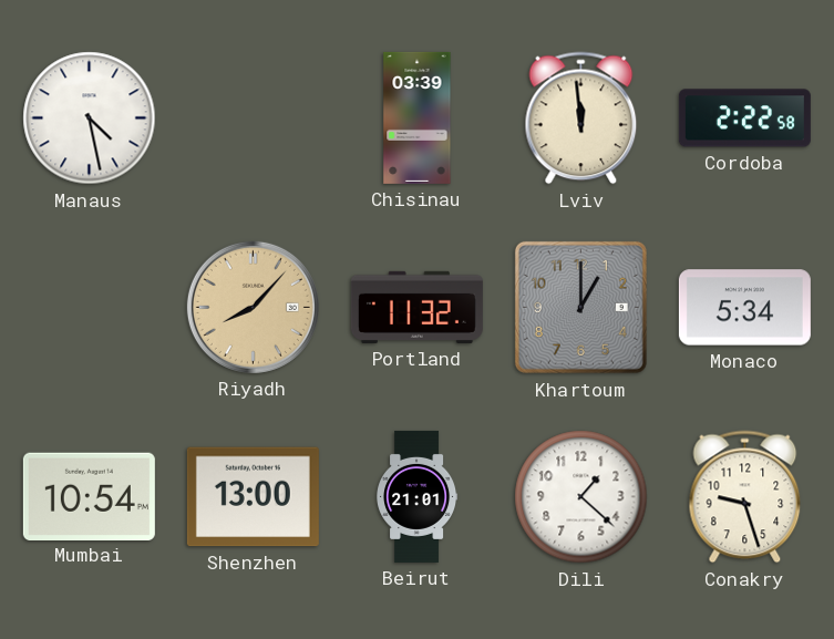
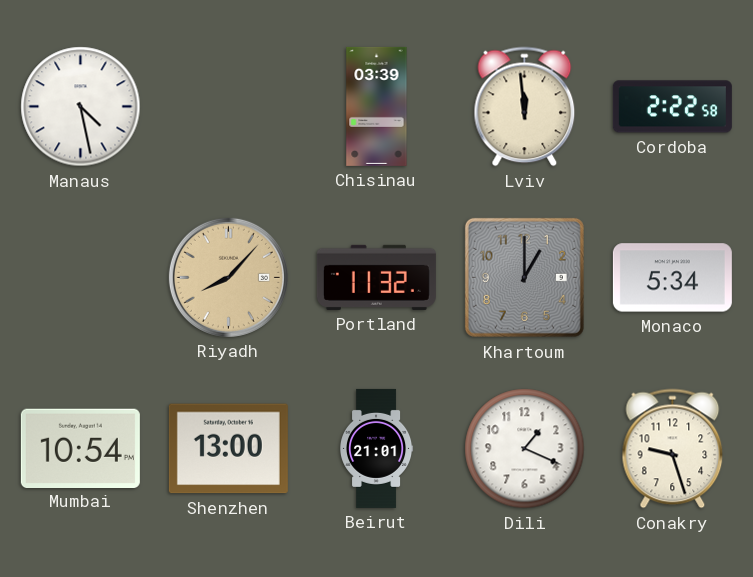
Dili: 1:22 -> 1:19 (525, 449)
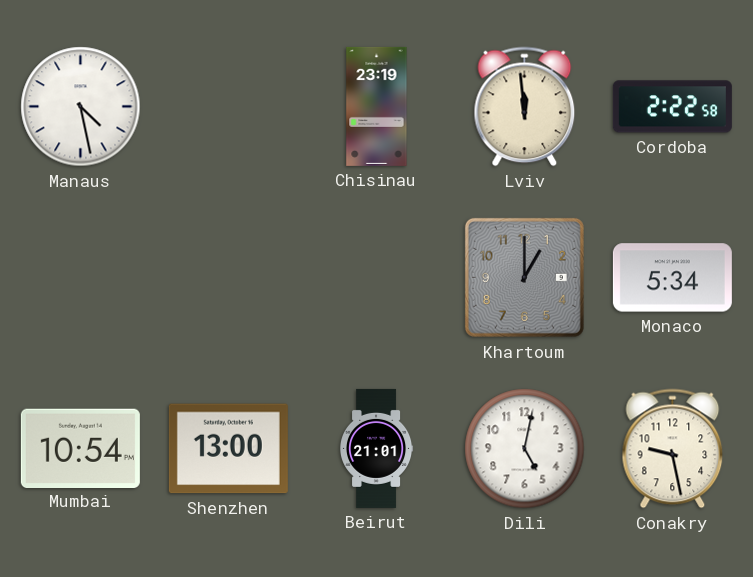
Chisinau: 03:39 -> 23:19 (377, 106)
Riyadh: 8:07 -> none (228, 277)
Portland: 11:32 -> none (376, 277)
Dili: 1:19 -> 5:02 (525, 449)
Conakry: 9:27 -> 9:28 (673, 449)
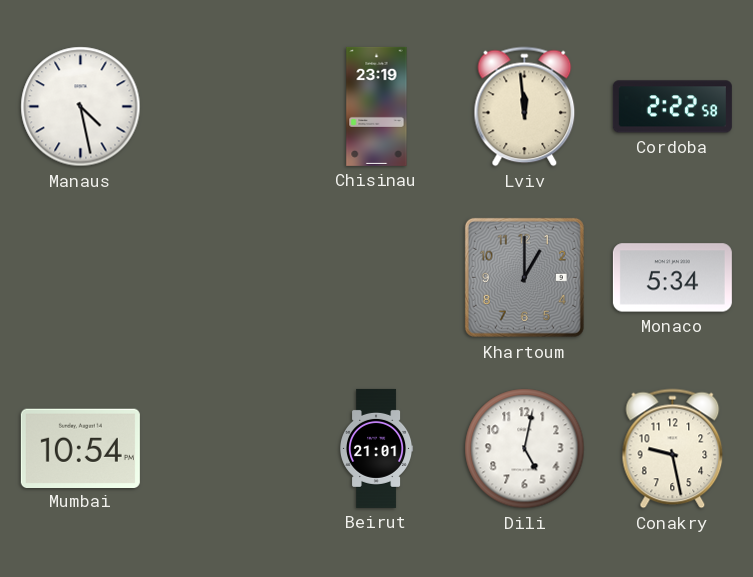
Shenzhen: 13:00 -> none (228, 449)
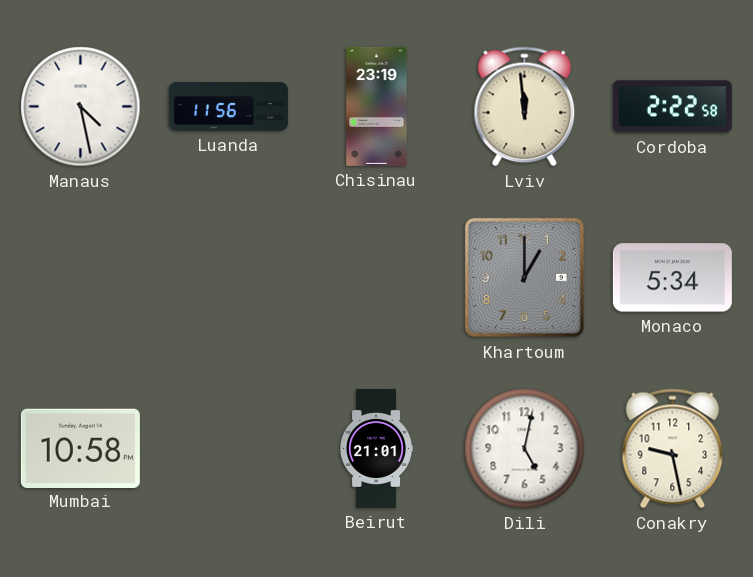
Luanda: none -> 11:56 (228, 107)
Mumbai: 10:54 -> 10:58 (80, 448)
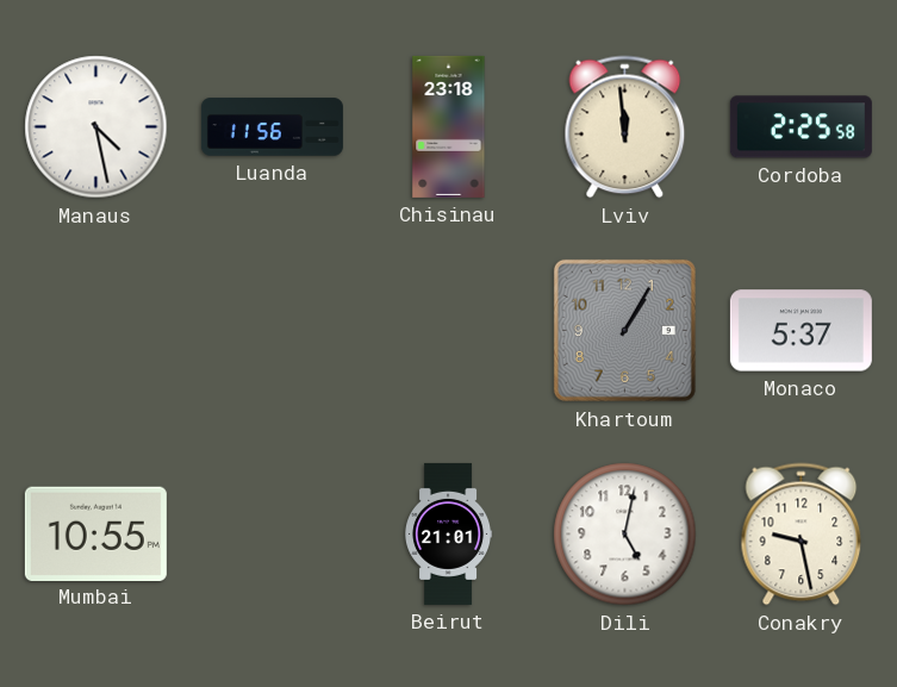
Chisinau: 23:19 -> 23:18 (449, 126)
Cordoba: 2:22 -> 2:25 (801, 127)
Khartoum: 1:00 -> 1:05 (624, 330)
Monaco: 5:34 -> 5:37 (801, 331)
Mumbai: 10:58 -> 10:55 (95, 533)
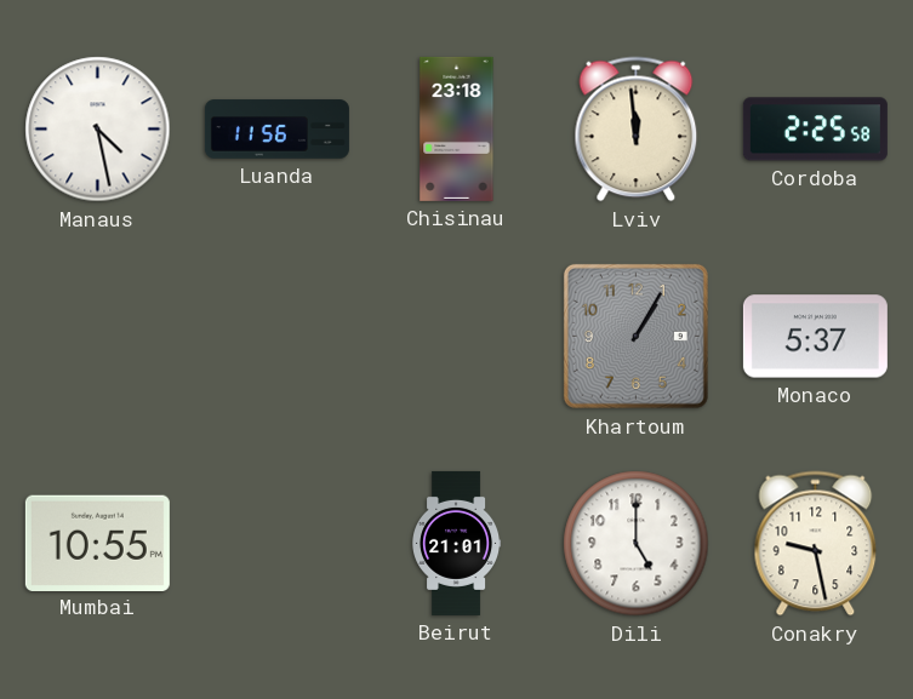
Dili: 5:02 -> 5:00 (637, 544)
